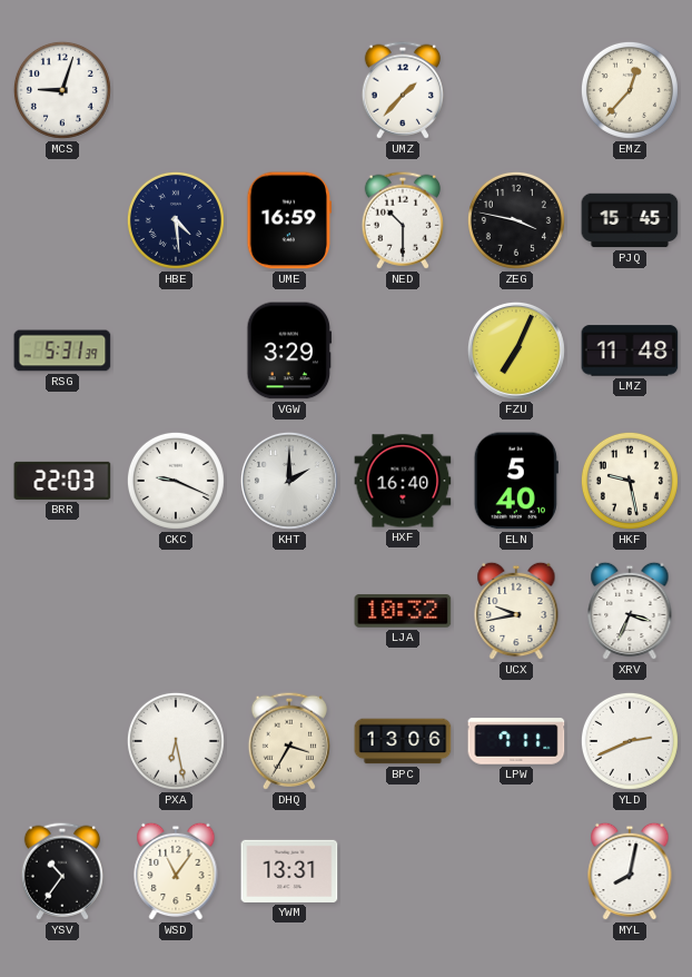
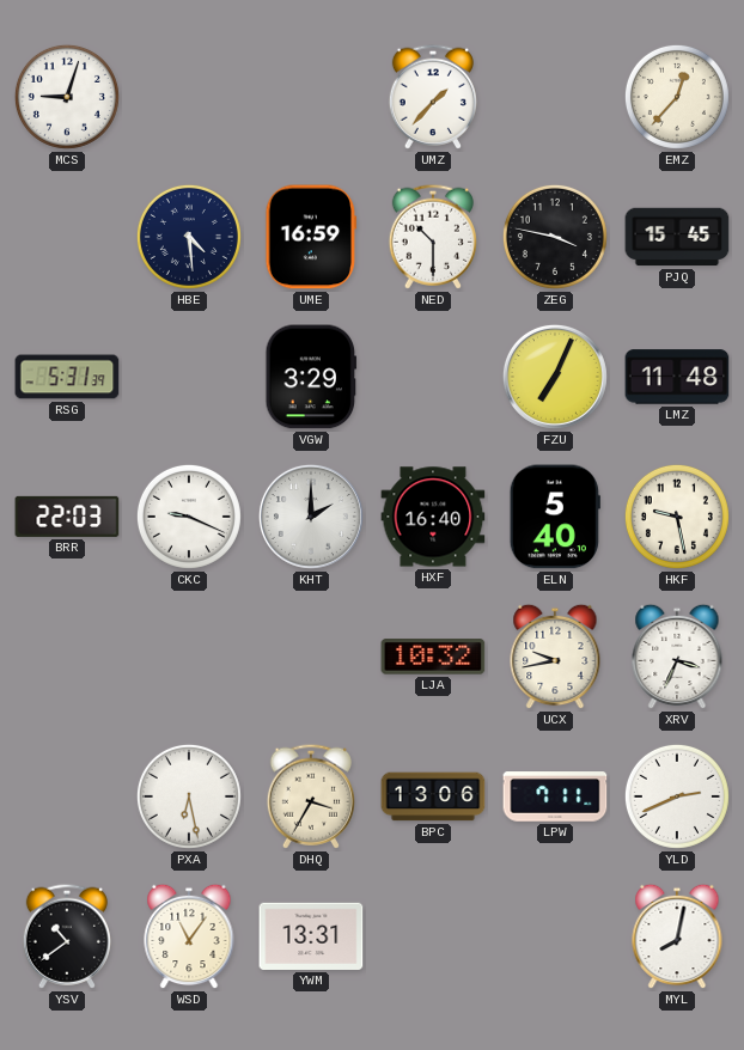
YSV: 10:36 -> 10:39 (67, 936)
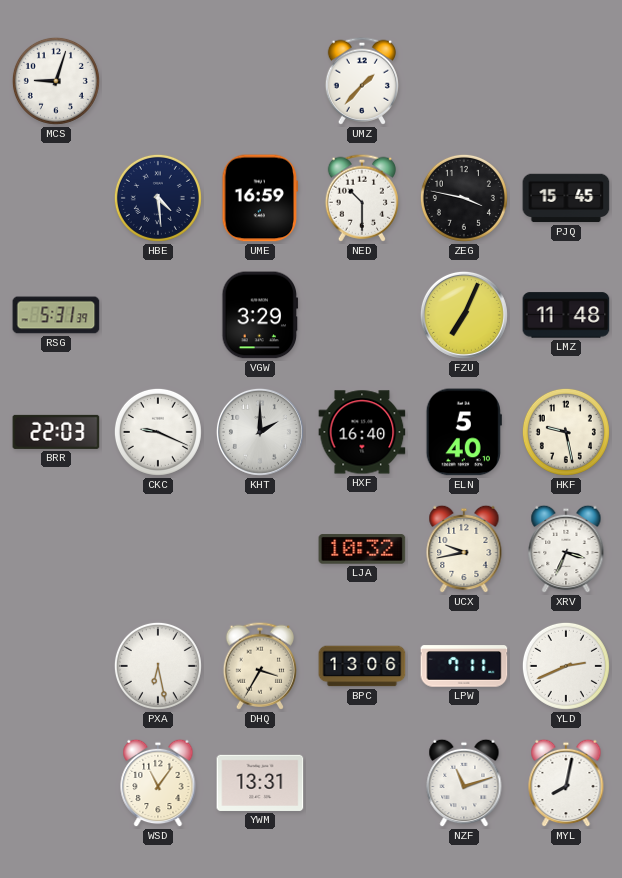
EMZ: 12:37 -> none (677, 97)
YSV: 10:39 -> none (67, 936)
NZF: none -> 11:12 (464, 783)
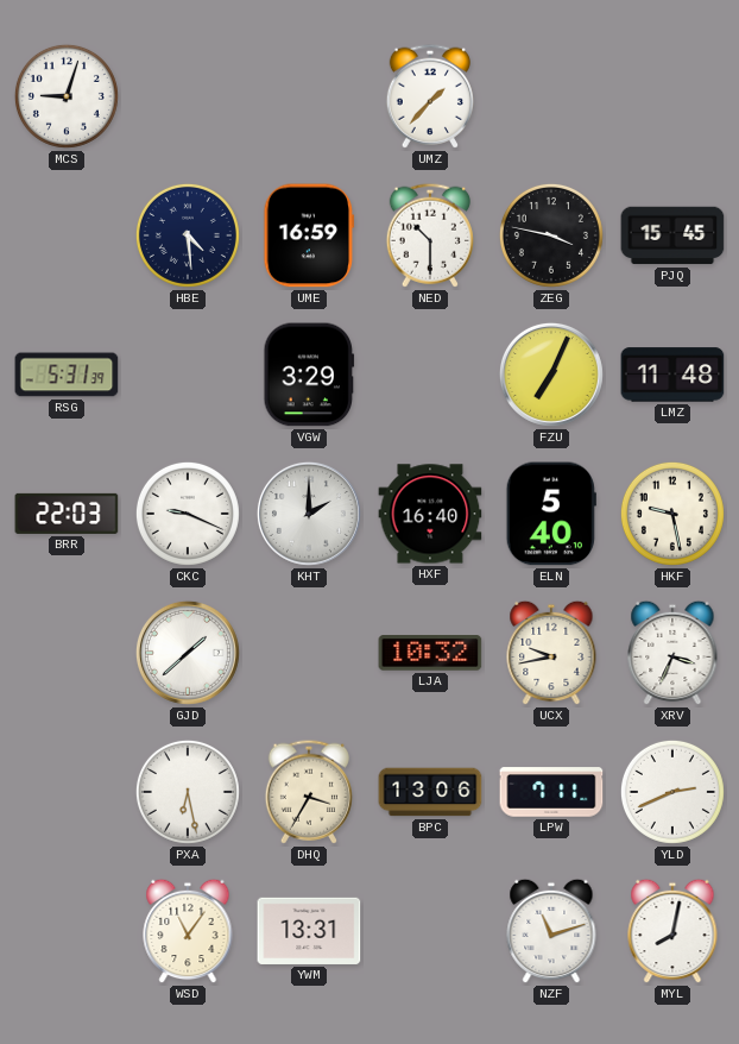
GJD: none -> 1:38 (188, 653)
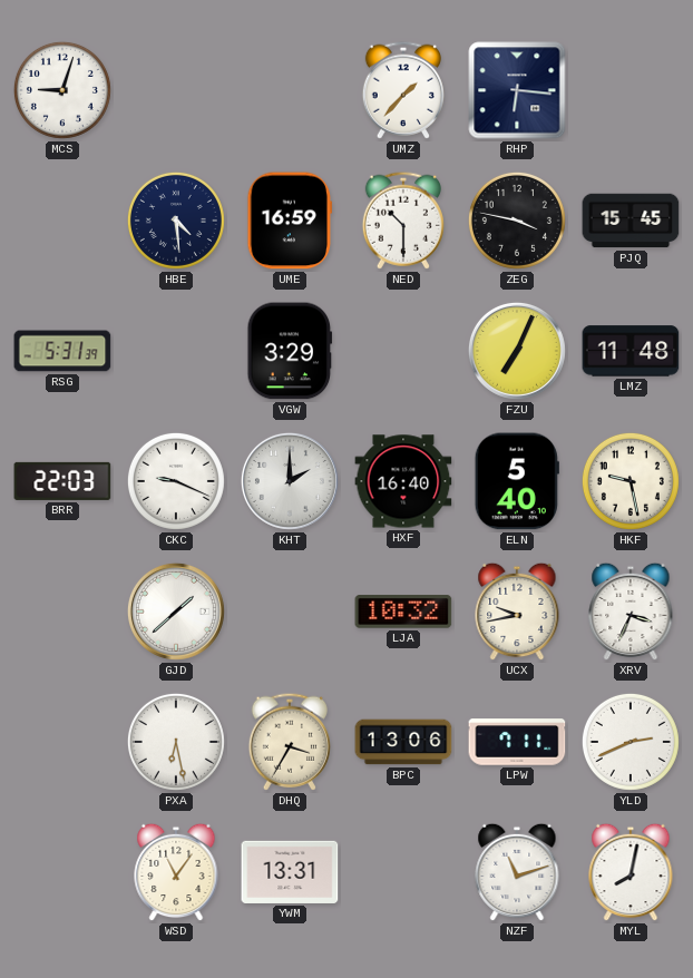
RHP: none -> 6:16 (517, 90)
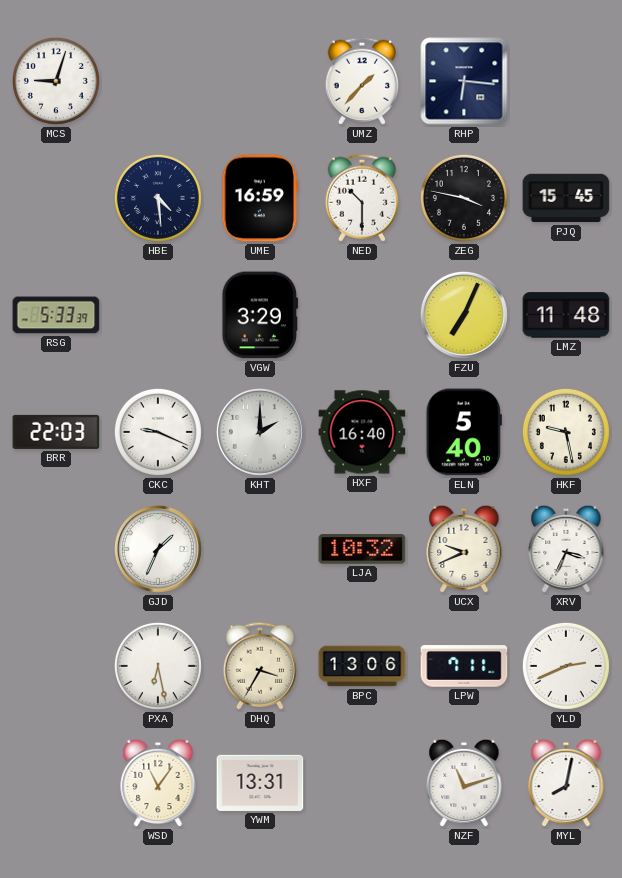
RSG: 5:31 -> 5:33 (56, 315)
GJD: 1:38 -> 1:34 (158, 549)
UCX: 9:43 -> 9:41 (464, 549)
